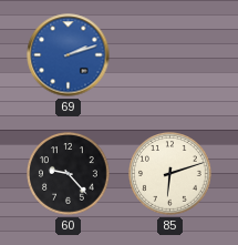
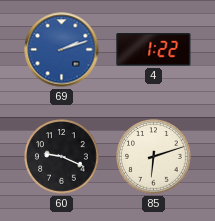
4: none -> 1:22 (154, 50)
60: 9:23 -> 9:19 (62, 157)
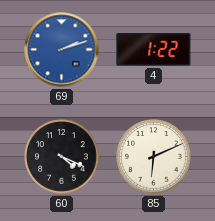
60: 9:19 -> 4:19 (62, 157)
85: 6:12 -> 6:11 (154, 157)
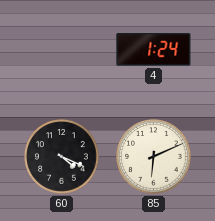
69: 2:12 -> none (62, 50)
4: 1:22 -> 1:24 (154, 50)
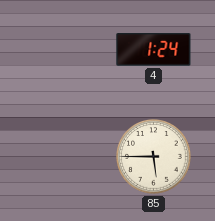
60: 4:19 -> none (62, 157)
85: 6:11 -> 5:45 (154, 157)
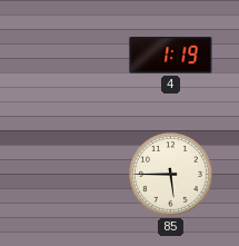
4: 1:24 -> 1:19 (171, 56)
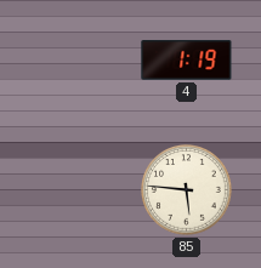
85: 5:45 -> 5:46 (187, 190)
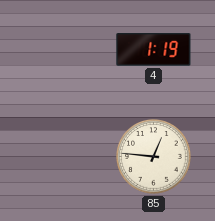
85: 5:46 -> 12:46 (154, 157)
